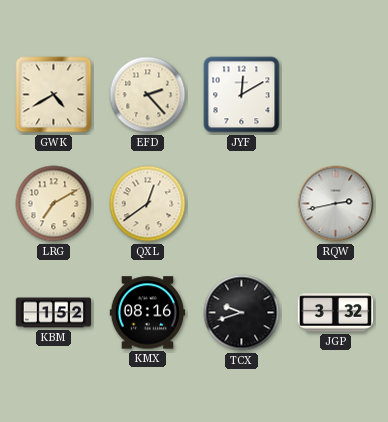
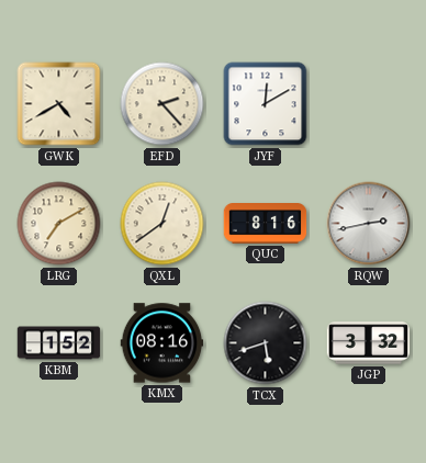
QUC: none -> 8:16 (266, 224)
TCX: 9:42 -> 5:42 (266, 343)
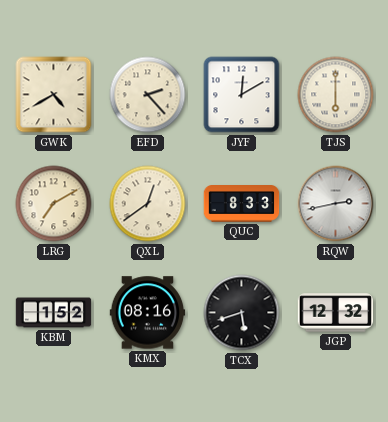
TJS: none -> 6:00 (336, 95)
QUC: 8:16 -> 8:33 (242, 204)
JGP: 3:32 -> 12:32 (336, 313)
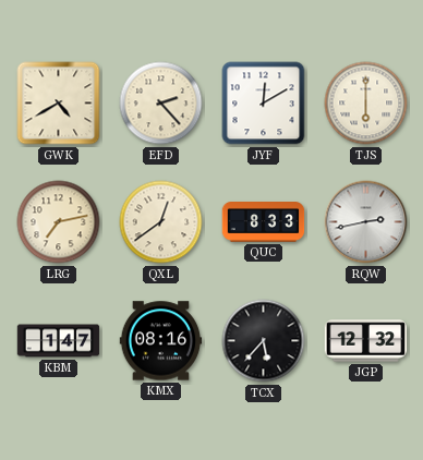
LRG: 7:10 -> 7:13 (59, 222)
KBM: 1:52 -> 1:47 (59, 341)
TCX: 5:42 -> 5:37 (264, 341)
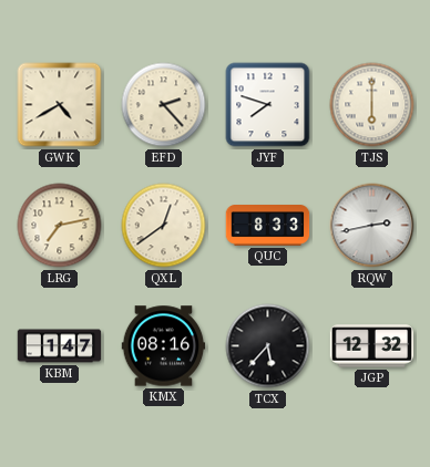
JYF: 12:10 -> 7:48 (268, 105)
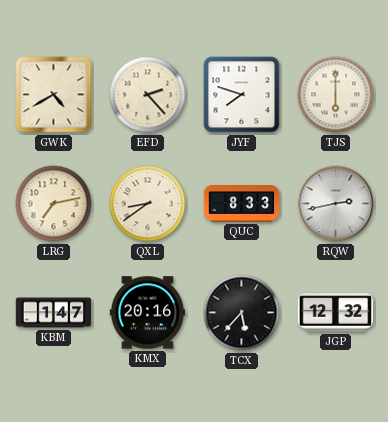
QXL: 12:39 -> 8:39 (148, 204)
KMX: 08:16 -> 20:16 (148, 313)
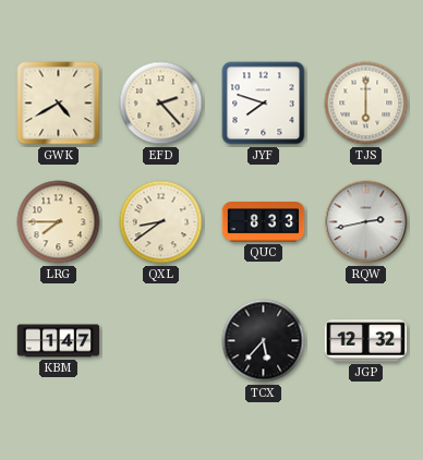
LRG: 7:13 -> 7:45 (59, 222)
KMX: 20:16 -> none (148, 313)
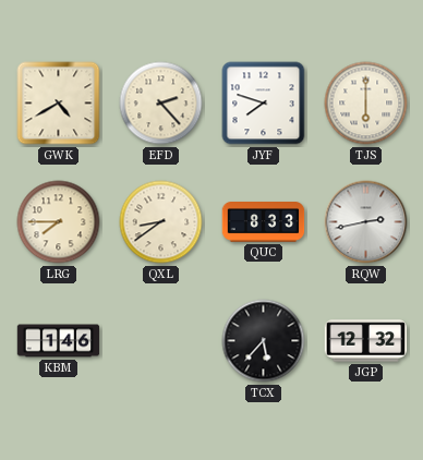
KBM: 1:47 -> 1:46 (59, 341)
